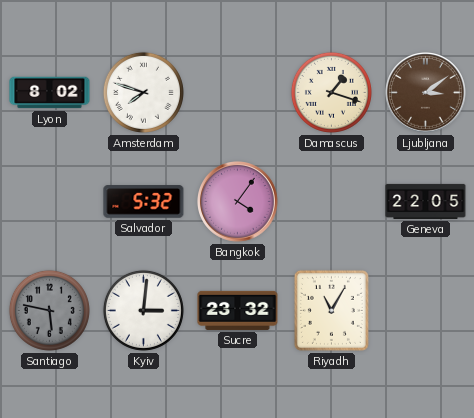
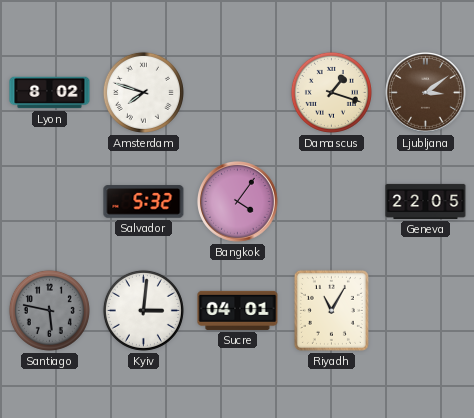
Sucre: 23:32 -> 04:01 (238, 310)
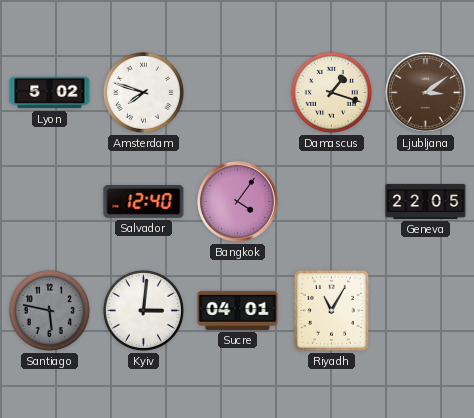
Lyon: 8:02 -> 5:02 (50, 93)
Salvador: 5:32 -> 12:40 (144, 202)
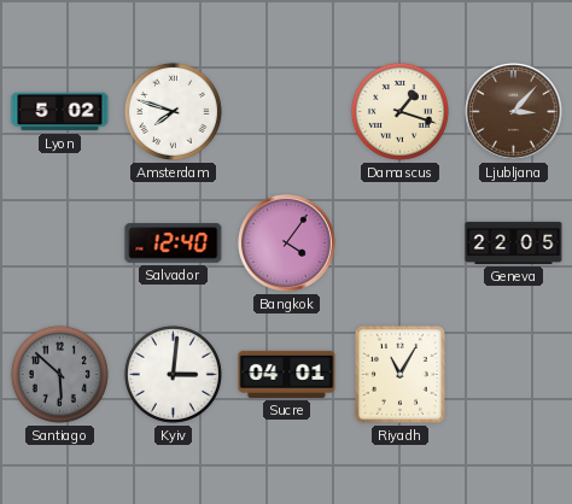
Ljubljana: 3:09 -> 3:07 (514, 112)
Santiago: 5:47 -> 5:52 (59, 374)
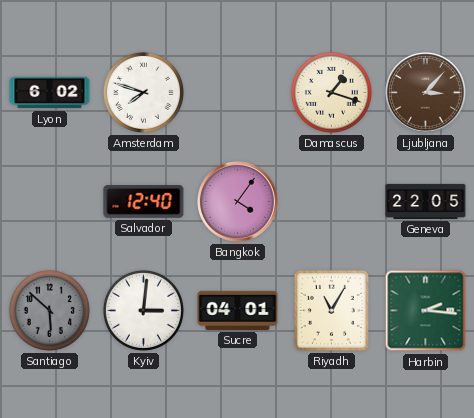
Lyon: 5:02 -> 6:02 (50, 93)
Harbin: none -> 2:16 (426, 311)
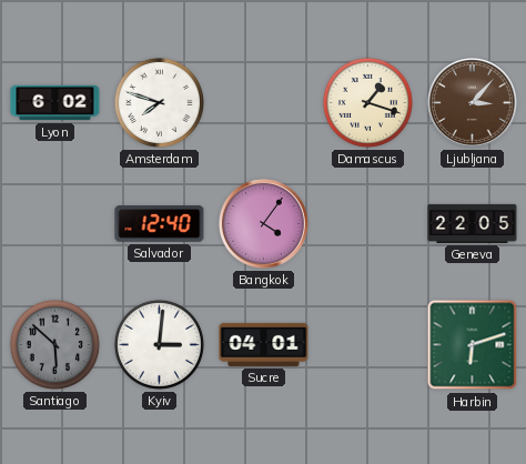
Riyadh: 11:05 -> none (331, 310)
Harbin: 2:16 -> 6:12 (473, 345)
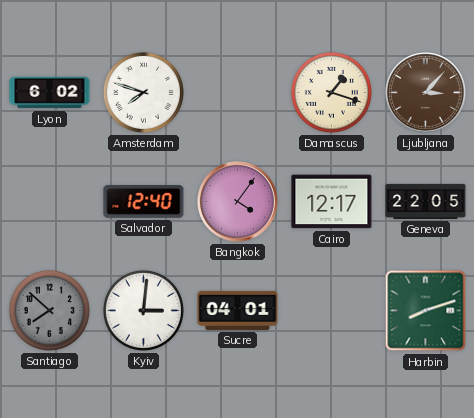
Cairo: none -> 12:17 (332, 202)
Santiago: 5:52 -> 7:52 (49, 310)
Harbin: 6:12 -> 8:12 (426, 311)
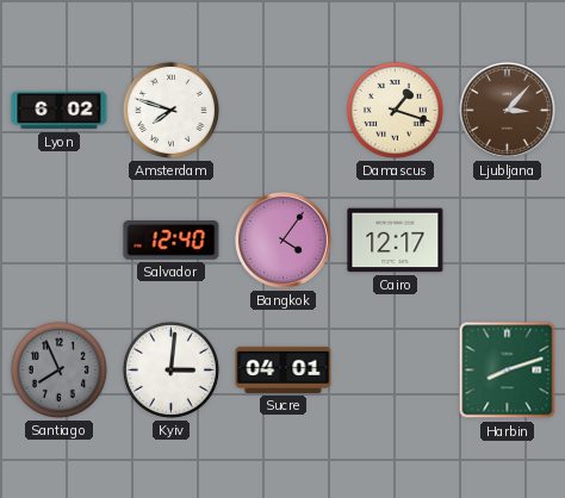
Geneva: 22:05 -> none (426, 201)
Santiago: 7:52 -> 7:56 (58, 369)
